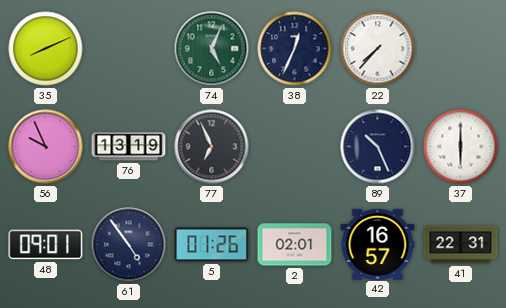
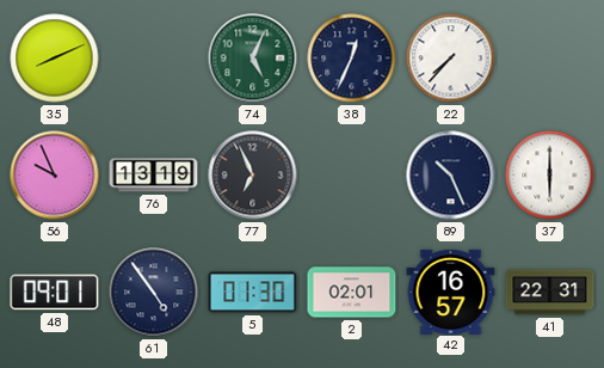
5: 01:26 -> 01:30 (253, 293)
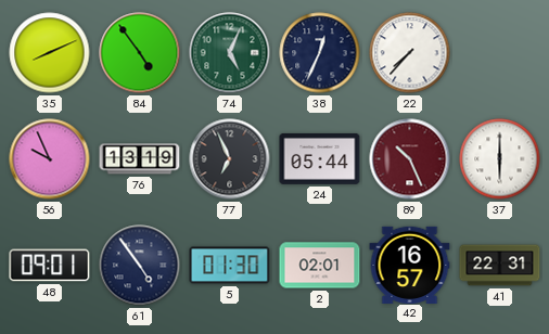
84: none -> 4:54 (140, 53)
24: none -> 05:44 (320, 158)
89 dial: navy -> burgundy (410, 159)
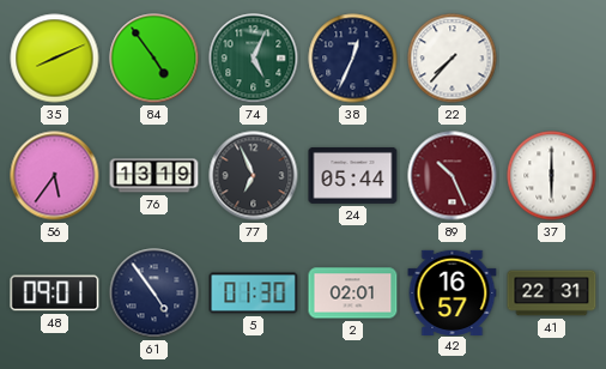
56: 9:56 -> 5:36 (55, 176)
